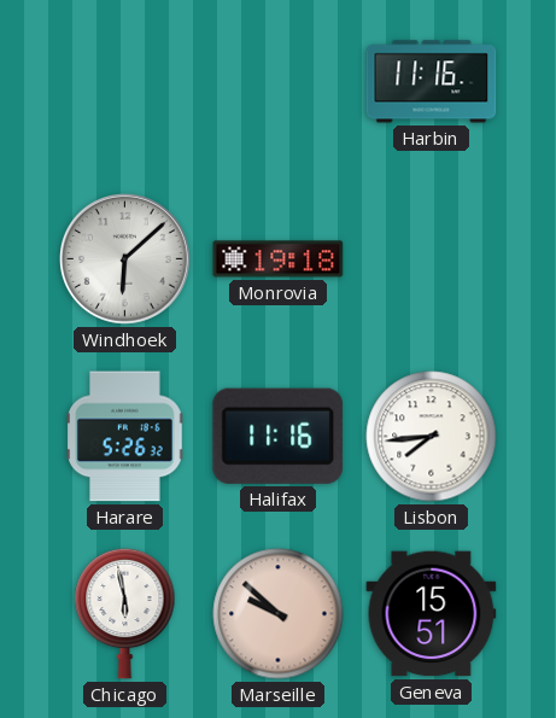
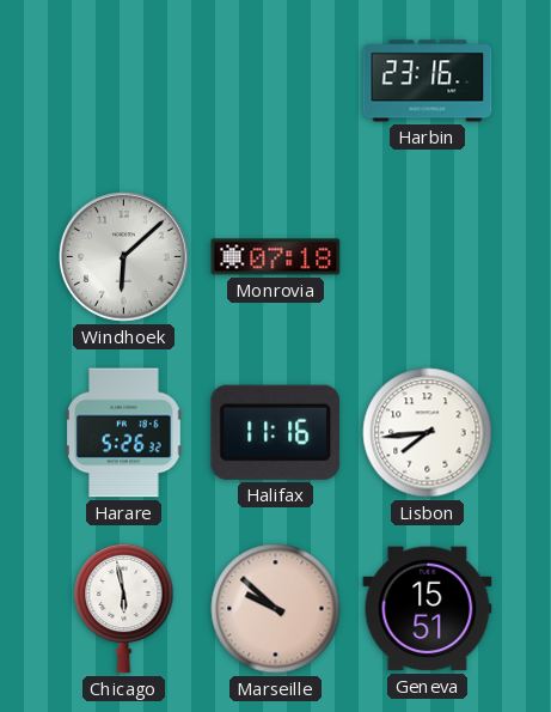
Harbin: 11:16 -> 23:16 (428, 81)
Monrovia: 19:18 -> 07:18 (276, 257)
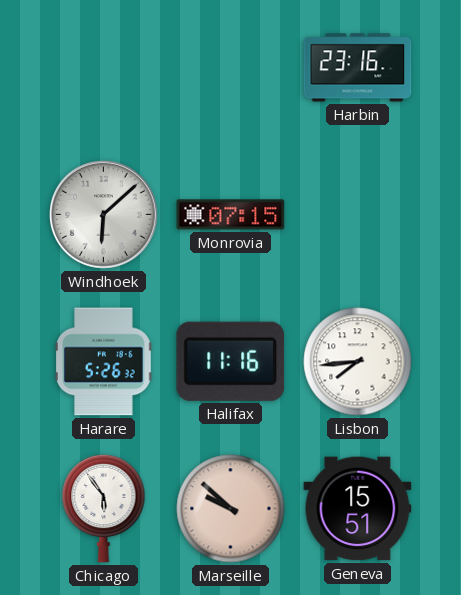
Monrovia: 07:18 -> 07:15 (231, 215)
Chicago: 5:58 -> 5:54 (104, 508)
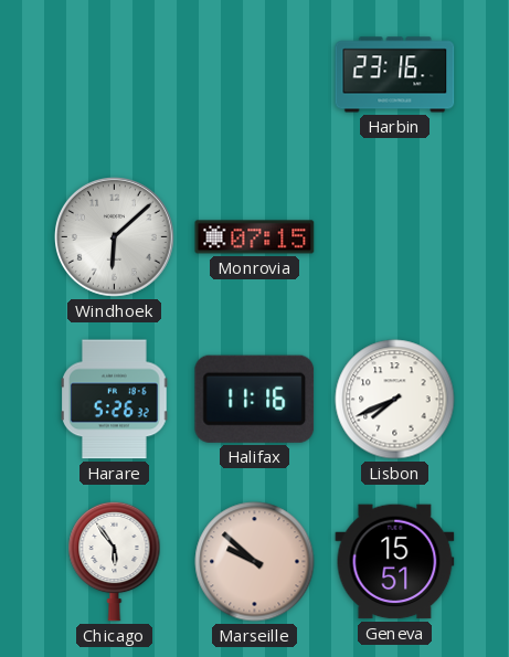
Lisbon: 7:44 -> 7:41 (395, 400)
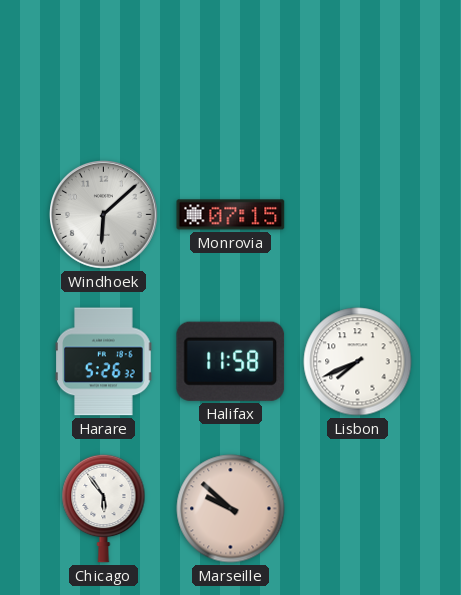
Harbin: 23:16 -> none (395, 75)
Halifax: 11:16 -> 11:58 (231, 361)
Geneva: 15:51 -> none (395, 562)
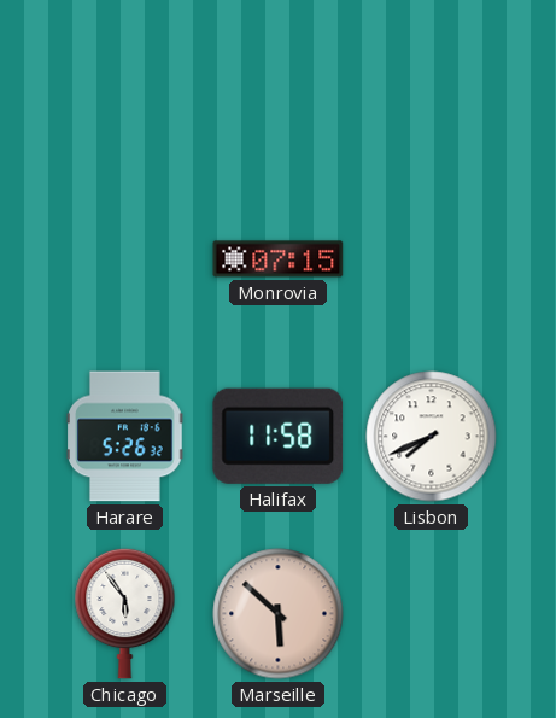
Windhoek: 6:08 -> none (104, 215)
Marseille: 9:52 -> 5:52 (279, 614)
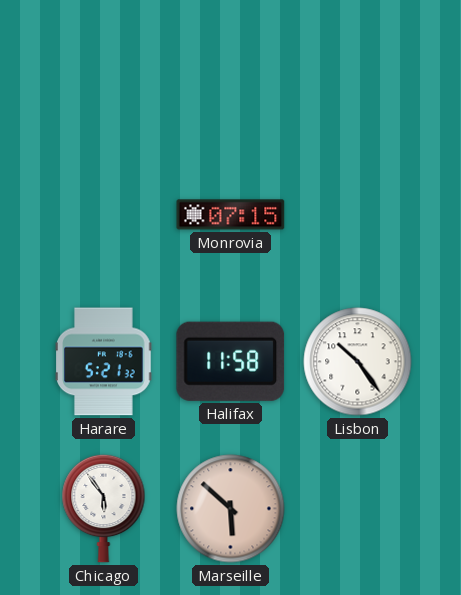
Harare: 5:26 -> 5:21 (104, 362)
Lisbon: 7:41 -> 10:24 (358, 362)
